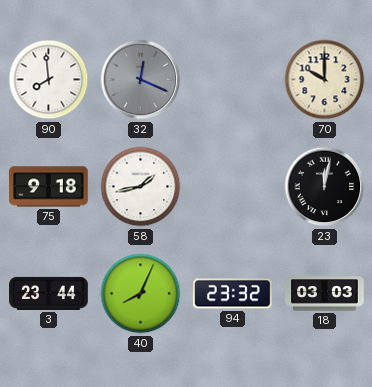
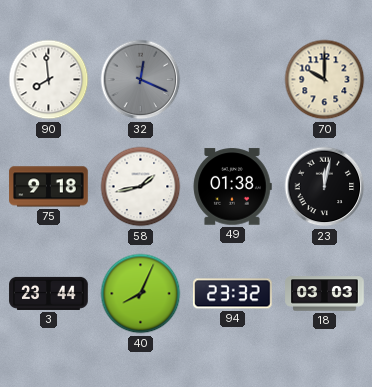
49: none -> 01:38 (232, 187)
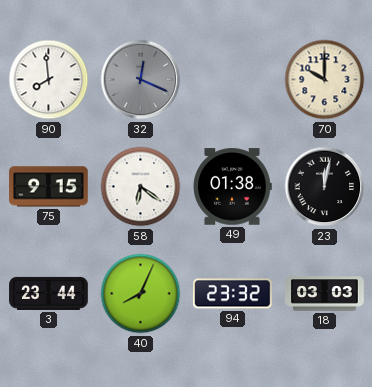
75: 9:18 -> 9:15 (49, 187)
58: 1:43 -> 6:21 (141, 187)
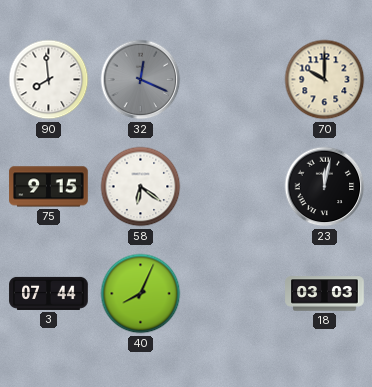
49: 01:38 -> none (232, 187)
3: 23:44 -> 07:44 (49, 293)
94: 23:32 -> none (233, 294)
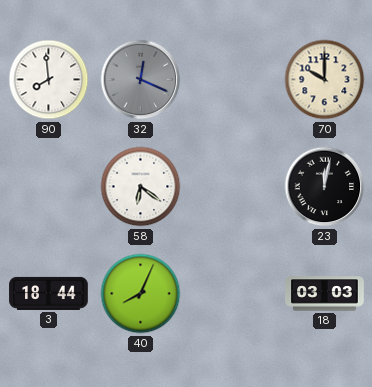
75: 9:15 -> none (49, 187)
3: 07:44 -> 18:44 (49, 293)
